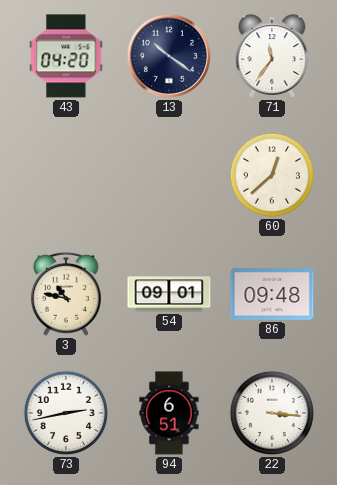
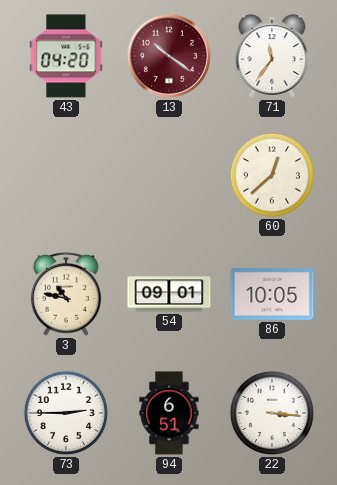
13 dial: navy -> burgundy (169, 56)
86: 09:48 -> 10:05 (272, 294)
73: 2:43 -> 2:45 (66, 413)
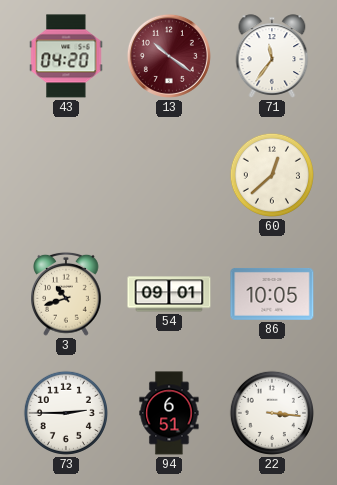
3: 10:47 -> 10:42 (67, 294)
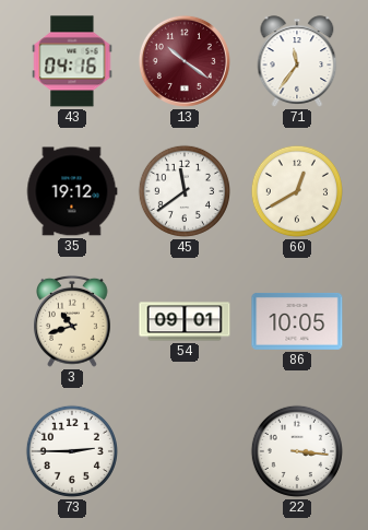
43: 04:20 -> 04:16 (72, 61)
35: none -> 19:12 (72, 191)
45: none -> 11:39 (185, 191)
60: 12:38 -> 12:40 (297, 191)
94: 6:51 -> none (169, 413)
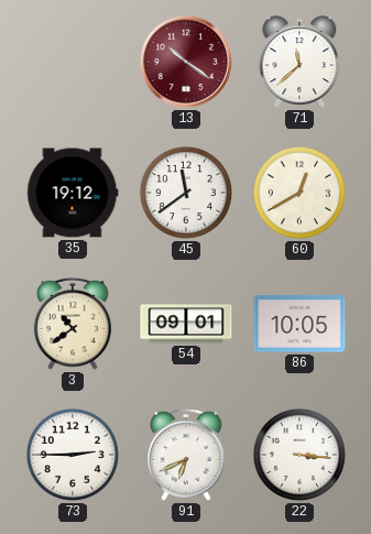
43: 04:16 -> none (72, 61)
71: 11:36 -> 11:38 (299, 62)
3: 10:42 -> 10:39 (74, 324)
91: none -> 6:41 (187, 455)
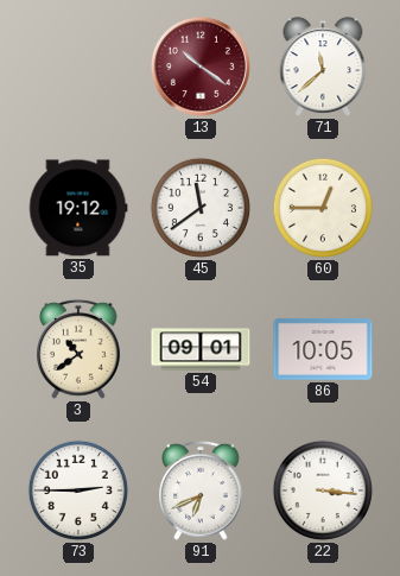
60: 12:40 -> 12:45 (323, 208)
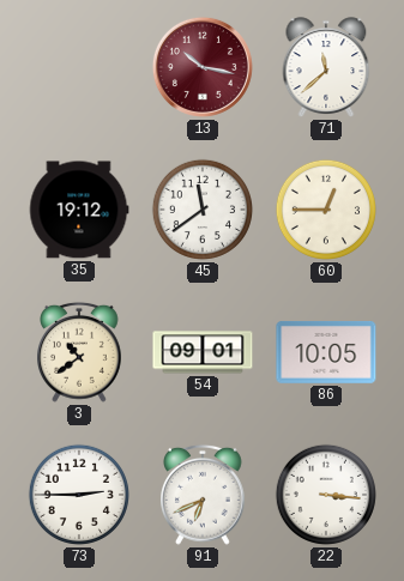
13: 10:21 -> 10:17 (203, 67)
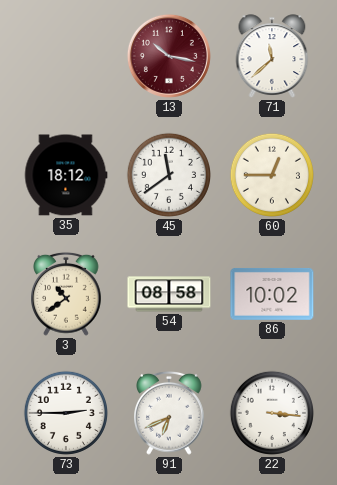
35: 19:12 -> 18:12 (66, 175)
54: 09:01 -> 08:58 (169, 294)
86: 10:05 -> 10:02 (272, 294)
